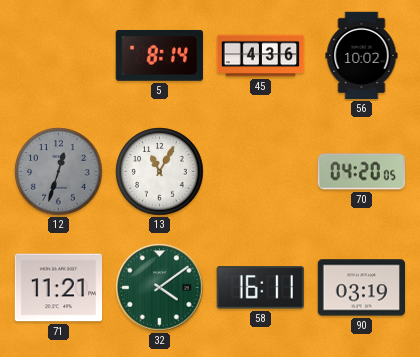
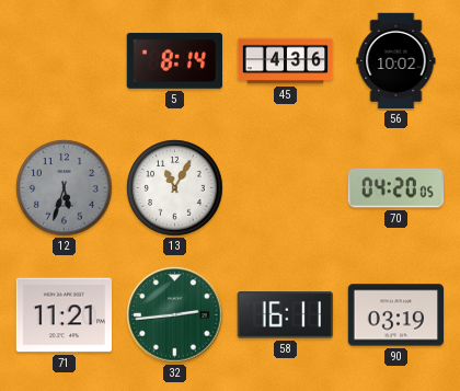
12: 12:33 -> 5:33 (65, 188)
32: 4:09 -> 2:44 (175, 315)
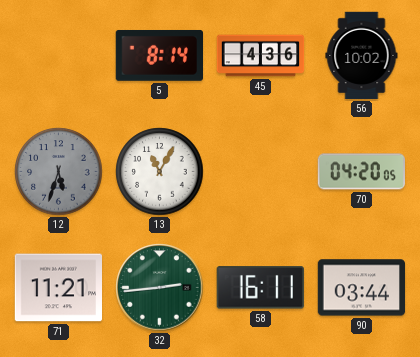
90: 03:19 -> 03:44 (362, 288)
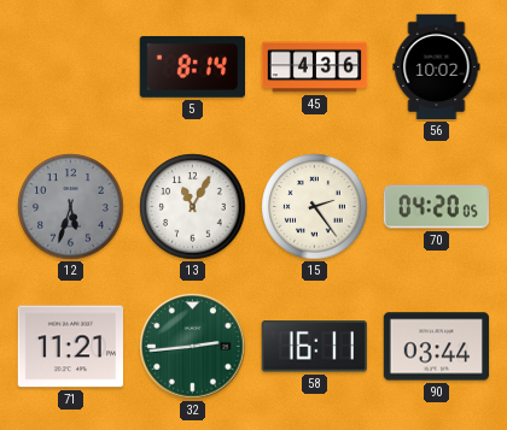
15: none -> 2:24 (315, 207)
